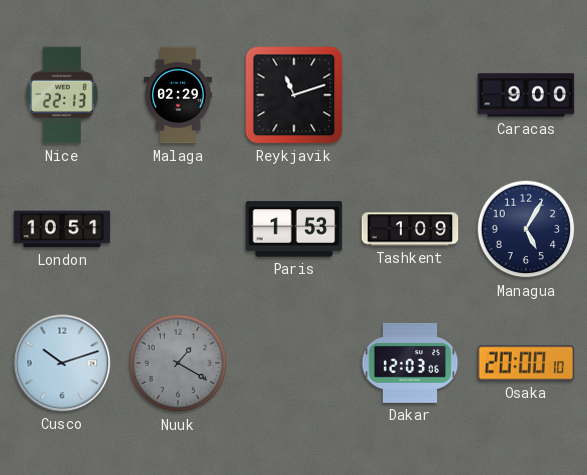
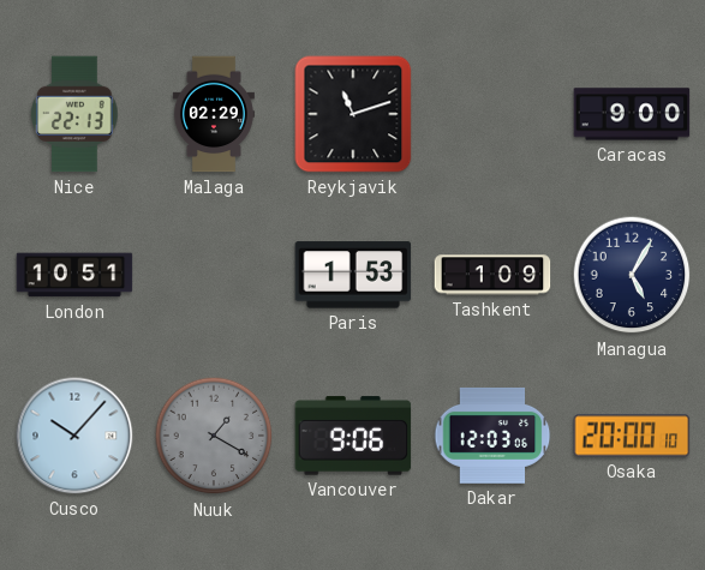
Cusco: 10:12 -> 10:07 (74, 436)
Vancouver: none -> 9:06 (353, 436)
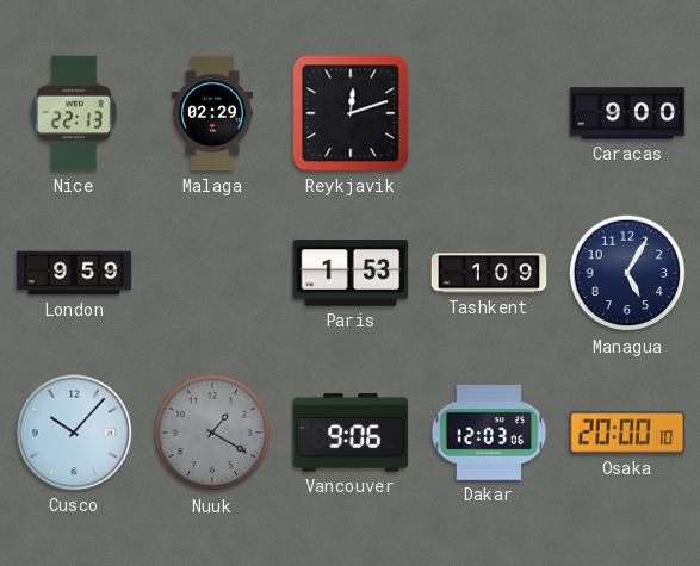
Reykjavik: 11:12 -> 12:12 (351, 113)
London: 10:51 -> 9:59 (74, 273)
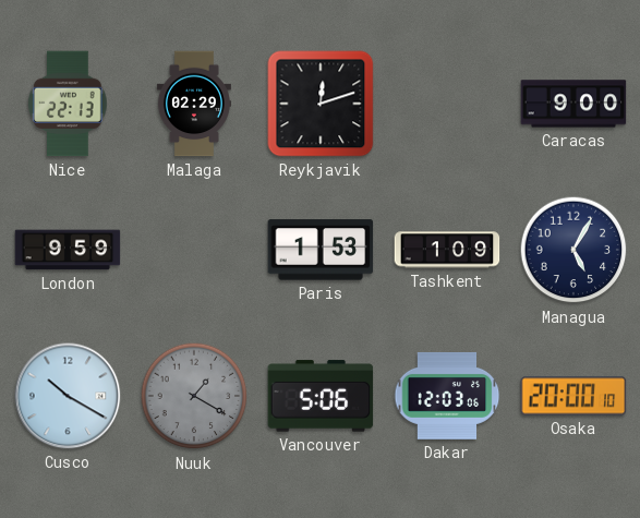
Cusco: 10:07 -> 10:20 (68, 396)
Vancouver: 9:06 -> 5:06 (321, 396)
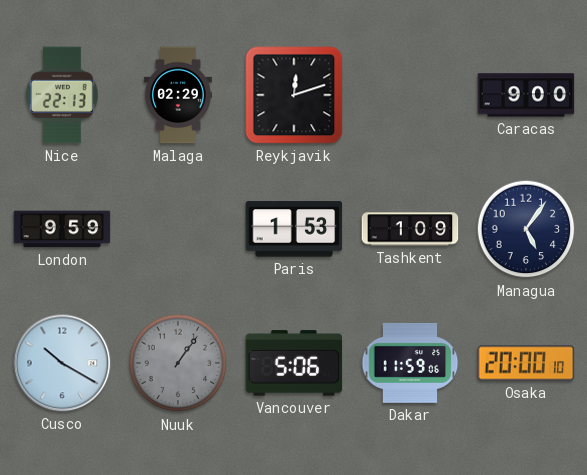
Managua: 5:05 -> 5:06 (526, 229)
Nuuk: 1:20 -> 1:06 (178, 363)
Dakar: 12:03 -> 11:59 (410, 363)
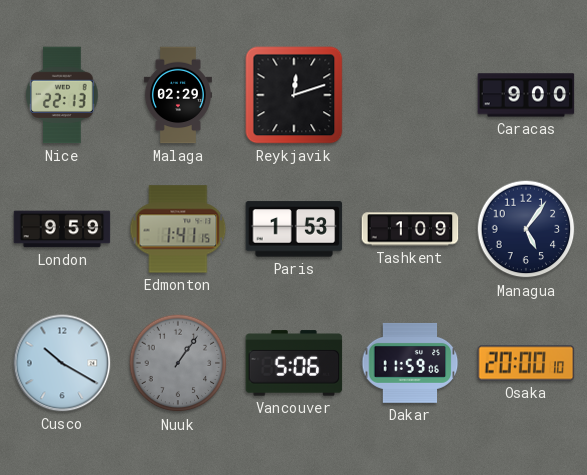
Edmonton: none -> 1:41 (178, 229)
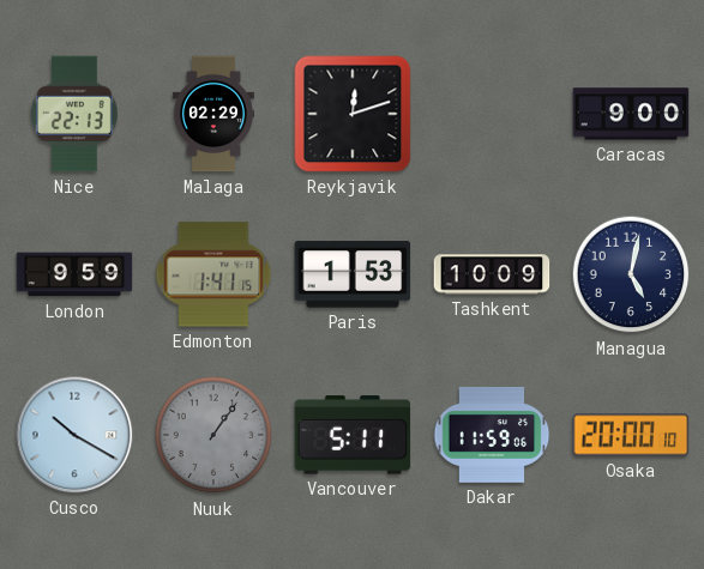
Tashkent: 1:09 -> 10:09 (492, 274)
Managua: 5:06 -> 5:02 (631, 274)
Vancouver: 5:06 -> 5:11 (353, 435)
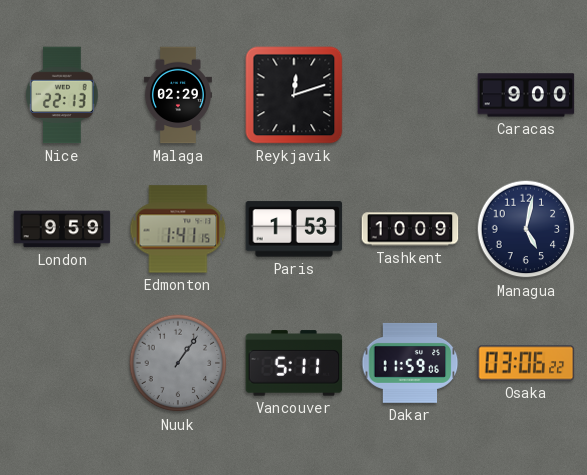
Cusco: 10:20 -> none (74, 435)
Osaka: 20:00 -> 03:06 (526, 363)
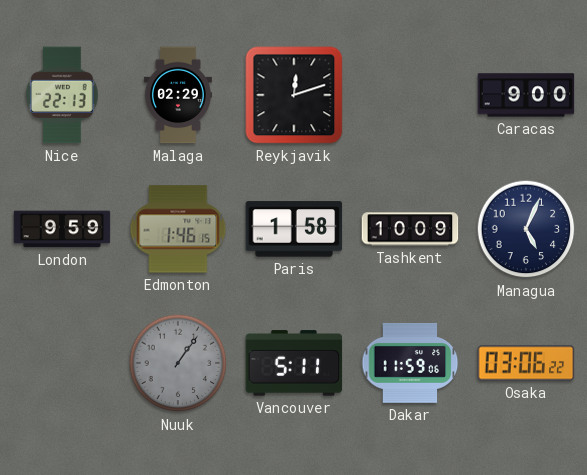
Edmonton: 1:41 -> 1:46 (178, 229)
Paris: 1:53 -> 1:58 (294, 229)
Managua: 5:02 -> 5:04 (526, 229)
